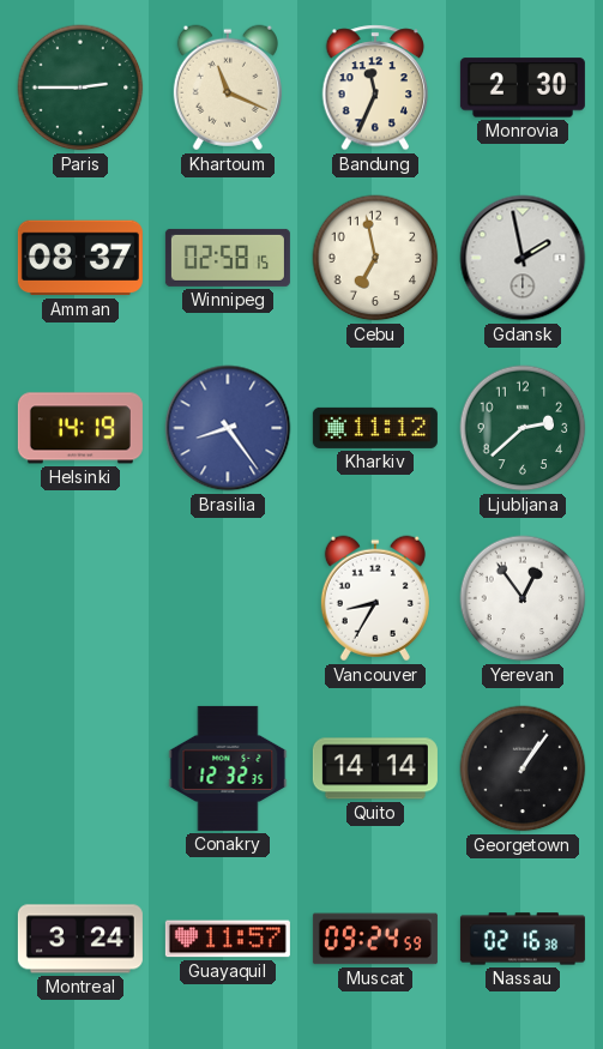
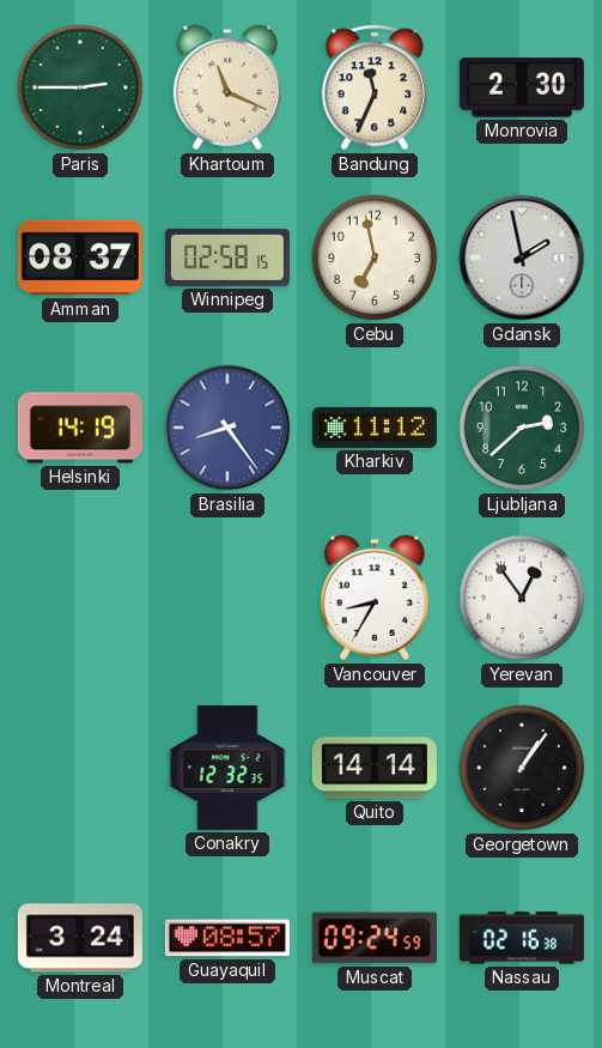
Guayaquil: 11:57 -> 08:57 (227, 938)
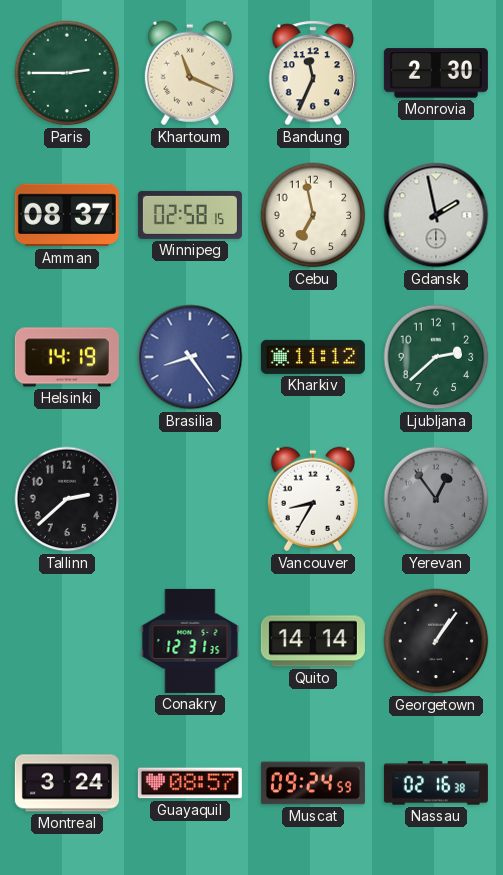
Tallinn: none -> 2:38 (67, 499)
Yerevan dial: white -> grey (436, 499)
Conakry: 12:32 -> 12:31 (190, 641)
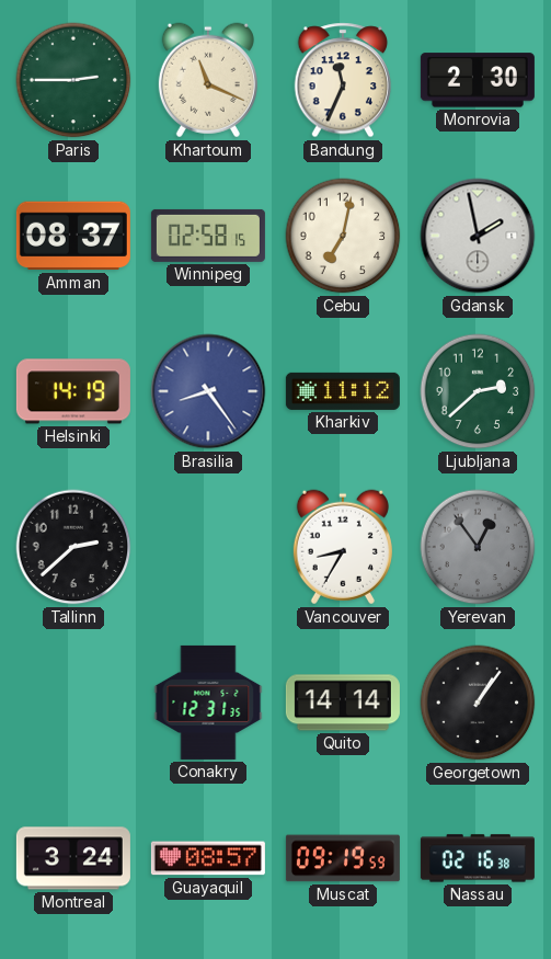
Cebu: 6:58 -> 7:02 (343, 236)
Muscat: 09:24 -> 09:19 (343, 858)
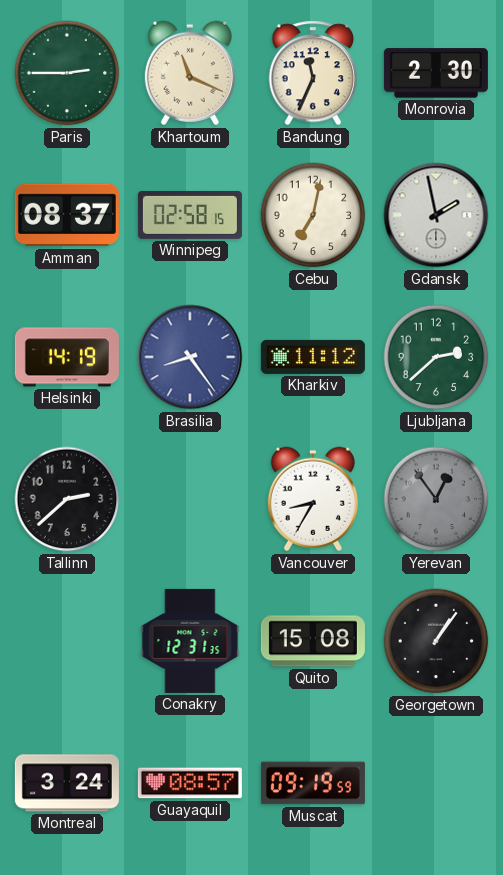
Quito: 14:14 -> 15:08 (313, 641)
Nassau: 02:16 -> none (478, 858)
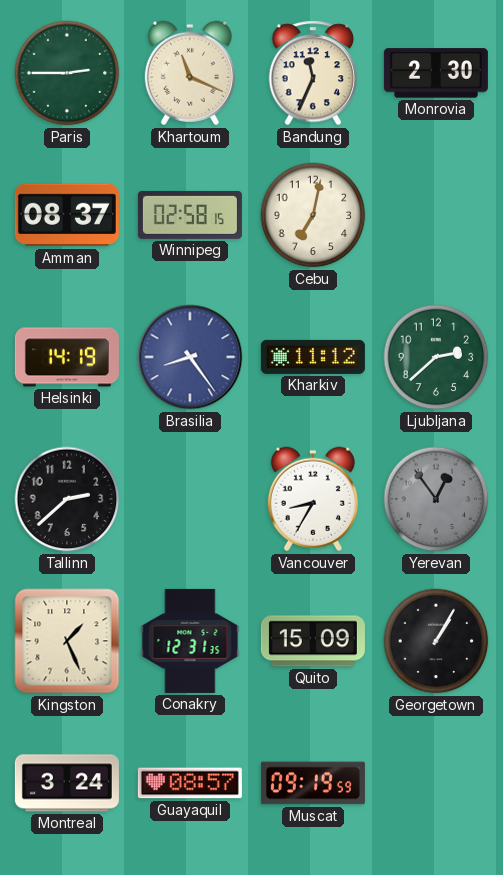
Gdansk: 1:58 -> none (436, 215)
Kingston: none -> 1:26 (67, 641)
Quito: 15:08 -> 15:09 (313, 641)
Georgetown: 1:06 -> 1:05 (436, 641)
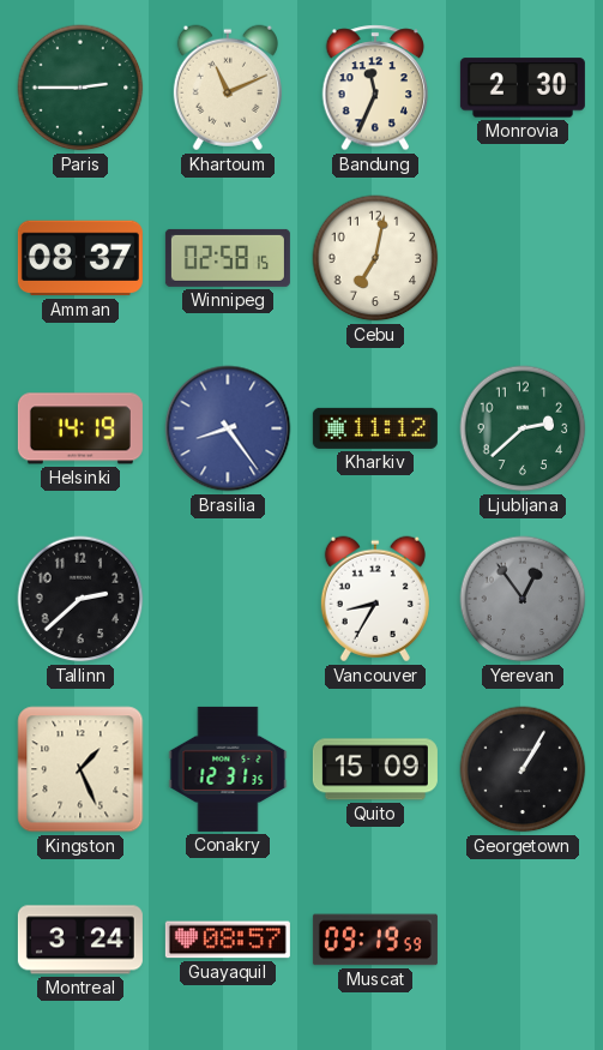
Khartoum: 11:19 -> 11:11 (228, 88)
